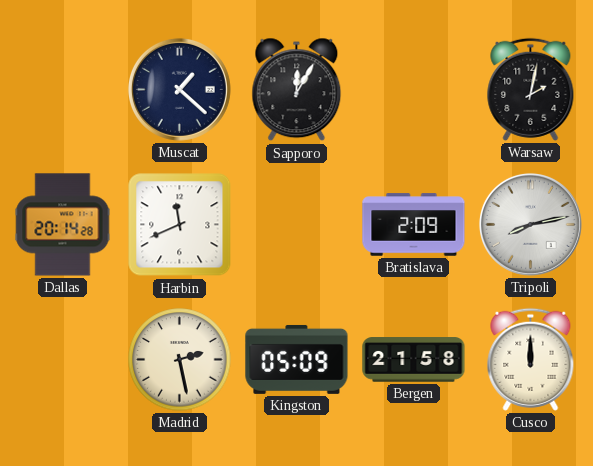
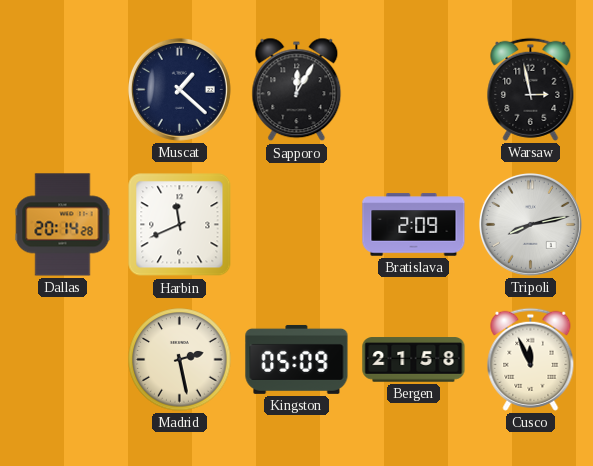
Warsaw: 2:02 -> 2:58 (531, 89)
Cusco: 12:00 -> 11:56 (531, 359)
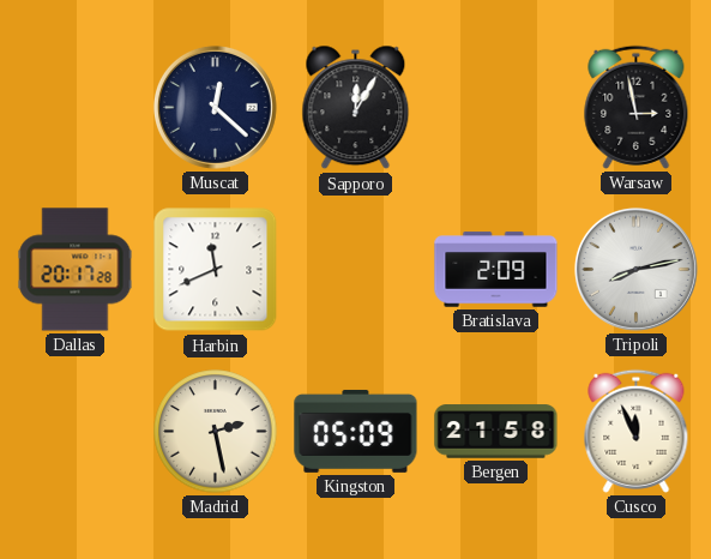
Muscat: 1:22 -> 12:22 (215, 107)
Dallas: 20:14 -> 20:17 (76, 270)
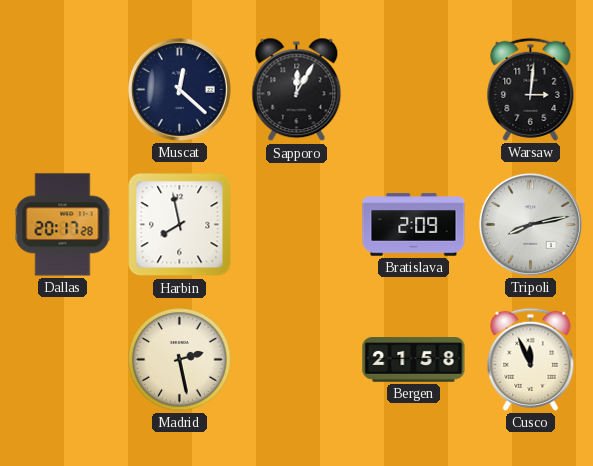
Warsaw: 2:58 -> 3:01 (531, 89)
Harbin: 11:41 -> 7:58 (180, 225)
Kingston: 05:09 -> none (356, 431)
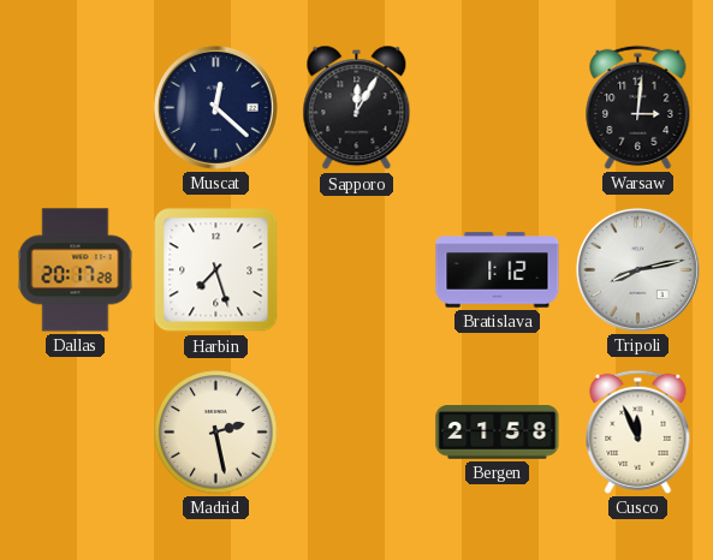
Harbin: 7:58 -> 7:27 (216, 270)
Bratislava: 2:09 -> 1:12 (498, 270)
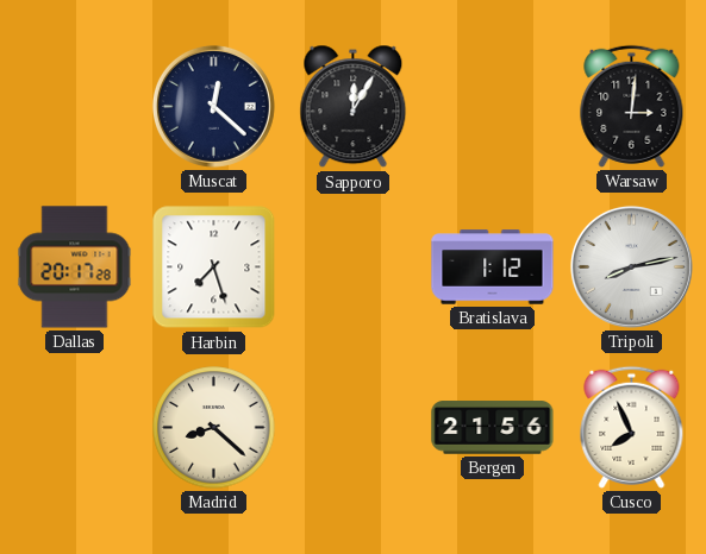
Madrid: 2:28 -> 8:22 (214, 428)
Bergen: 21:58 -> 21:56 (493, 428)
Cusco: 11:56 -> 7:56 (632, 427)
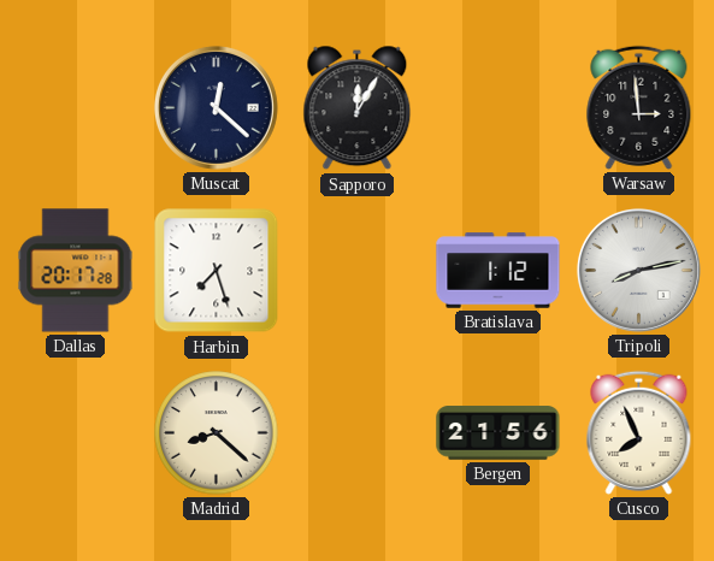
Warsaw: 3:01 -> 2:59 (639, 107)
